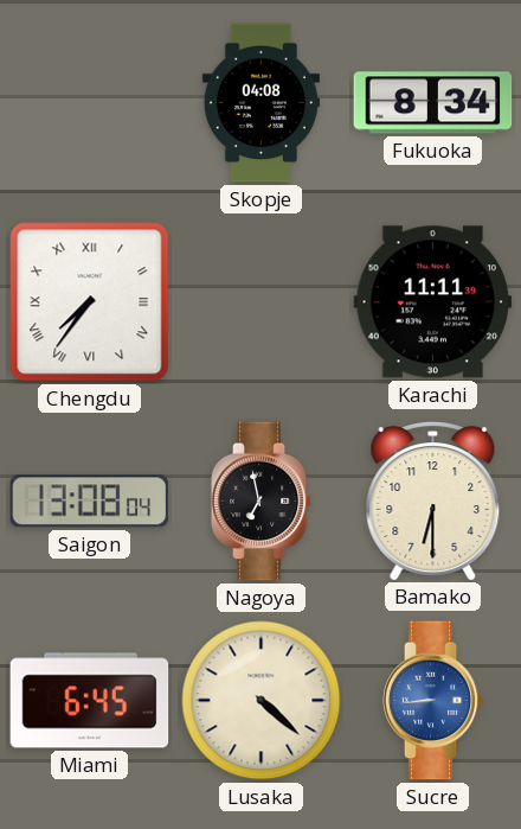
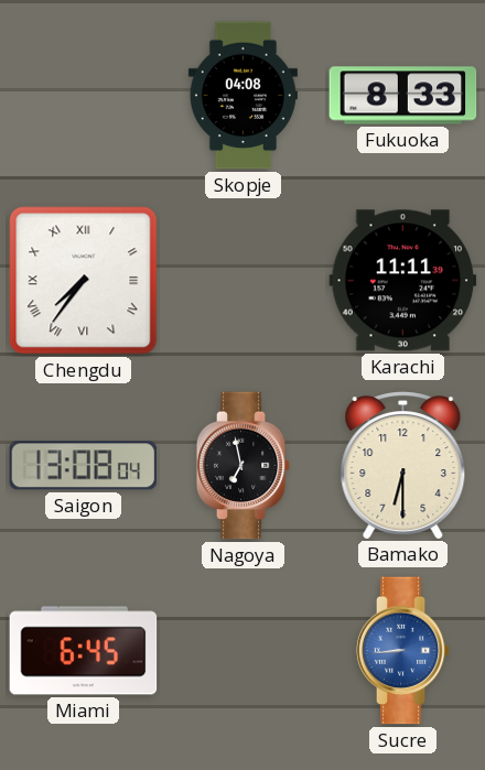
Fukuoka: 8:34 -> 8:33 (403, 96)
Lusaka: 4:22 -> none (262, 701)
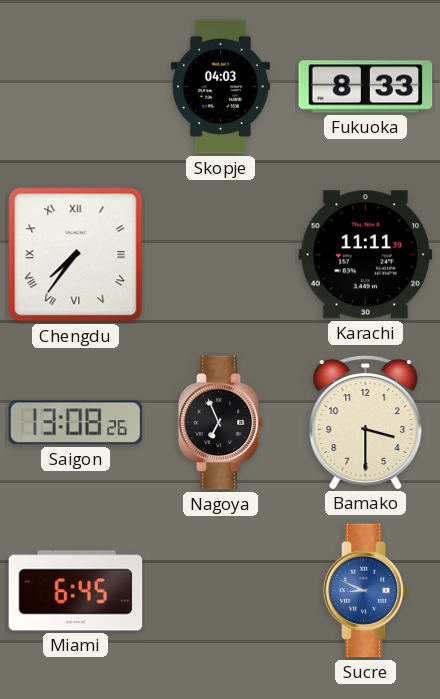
Skopje: 04:08 -> 04:03 (220, 87)
Saigon: 13:08:04 -> 13:08:26 (76, 423)
Nagoya: 6:58 -> 6:56 (221, 423)
Bamako: 6:30 -> 3:30 (366, 422)
Sucre: 8:44 -> 8:49 (366, 591)
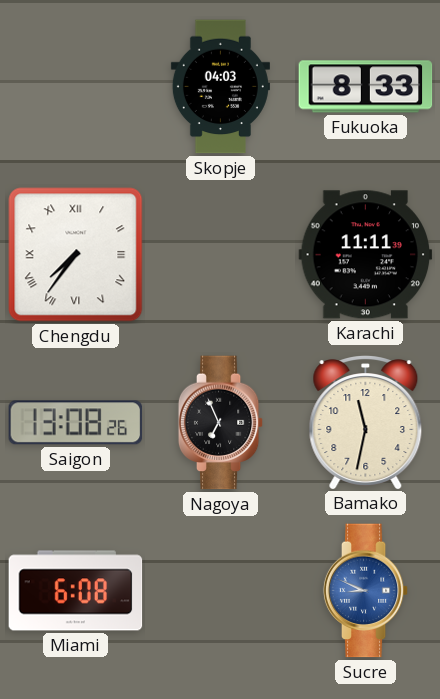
Bamako: 3:30 -> 11:32 (366, 422)
Miami: 6:45 -> 6:08 (76, 591)
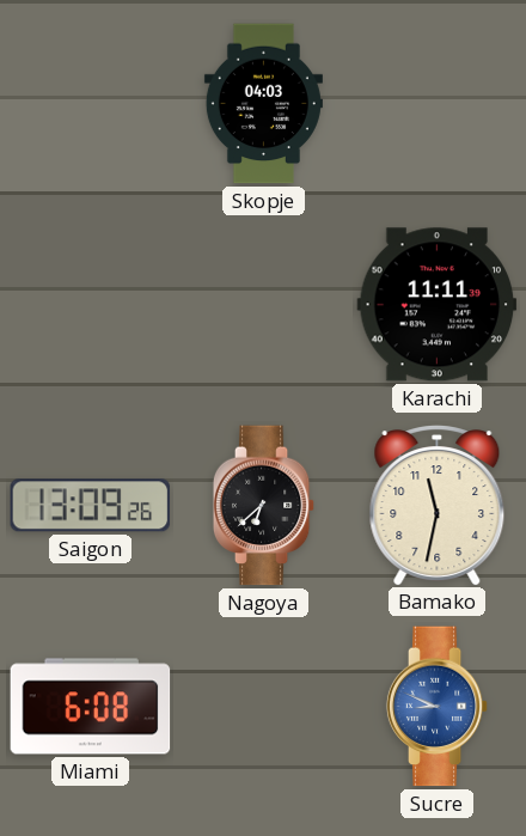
Fukuoka: 8:33 -> none (366, 87)
Chengdu: 7:36 -> none (76, 255)
Saigon: 13:08 -> 13:09 (91, 506)
Nagoya: 6:56 -> 6:38 (264, 506)
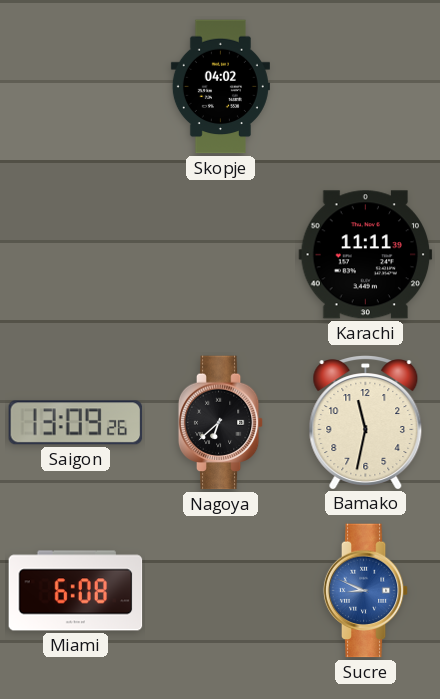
Skopje: 04:03 -> 04:02 (220, 87)
